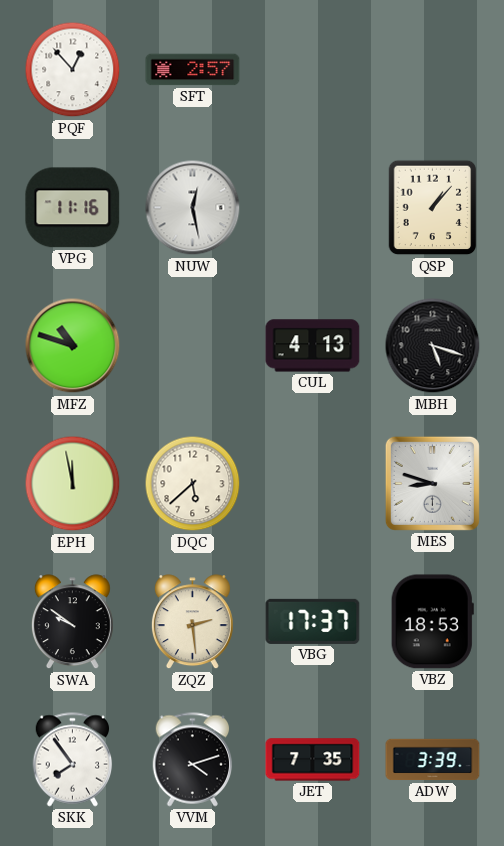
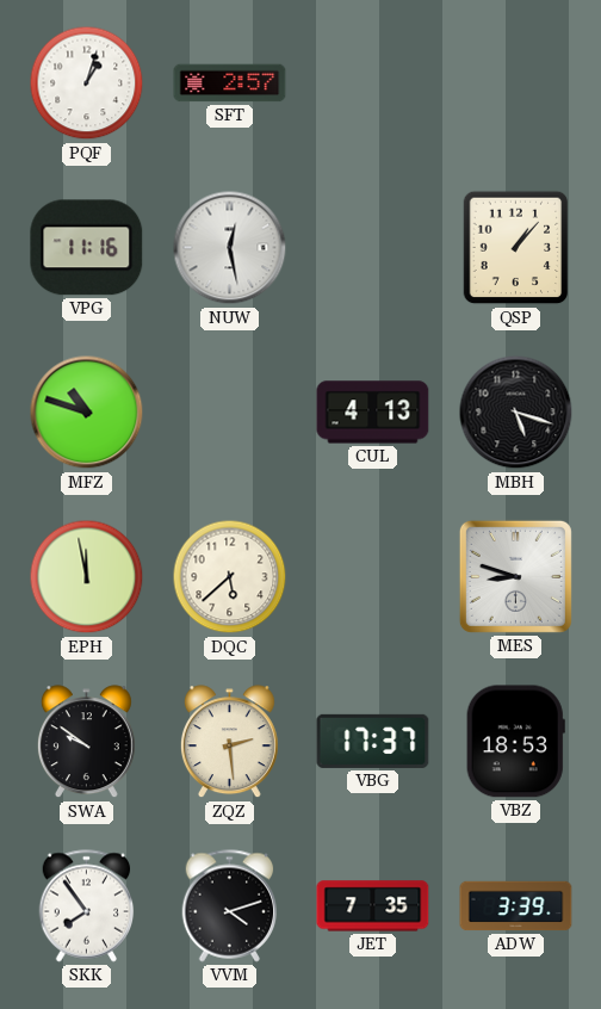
PQF: 12:53 -> 1:03 (87, 83)
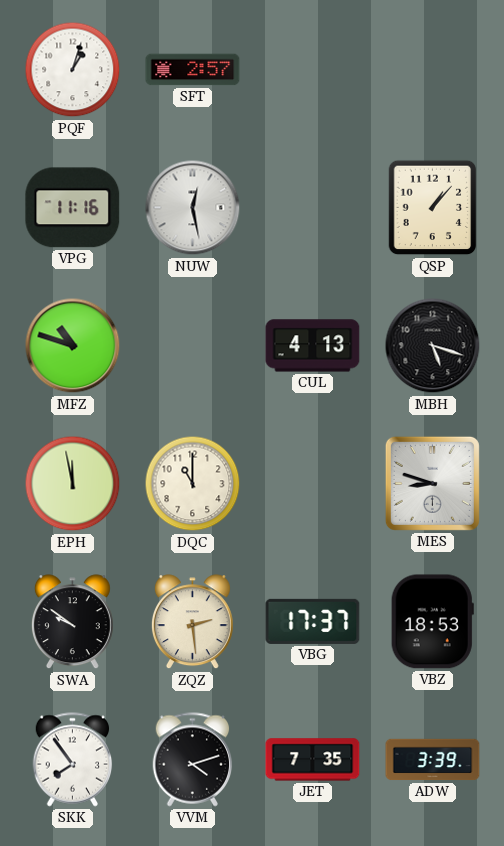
DQC: 5:38 -> 11:00 (193, 484)
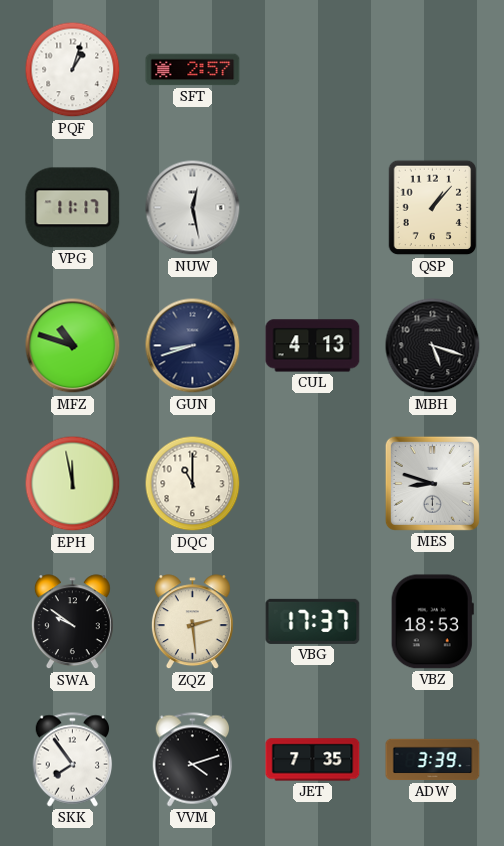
VPG: 11:16 -> 11:17 (73, 208)
GUN: none -> 8:42 (193, 346)
